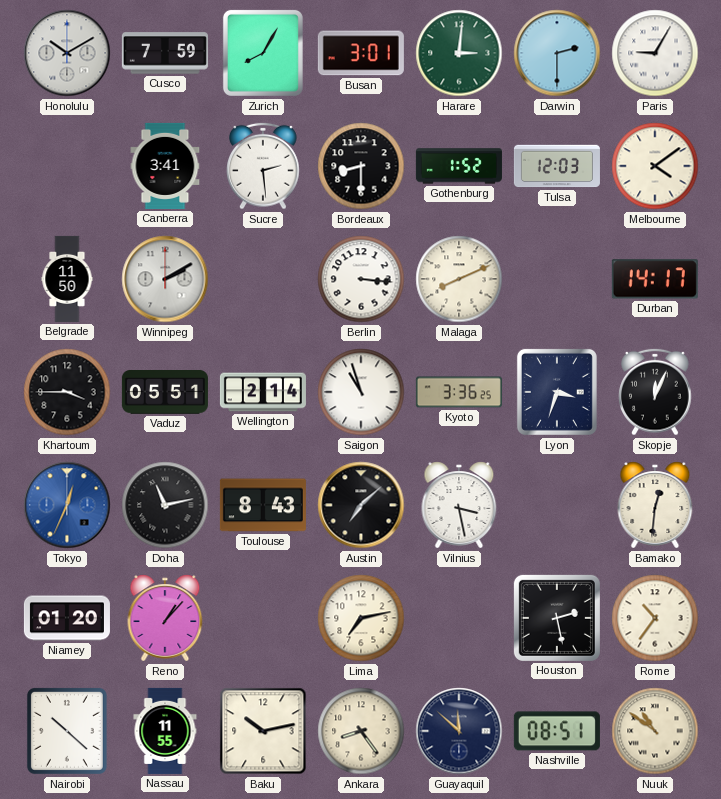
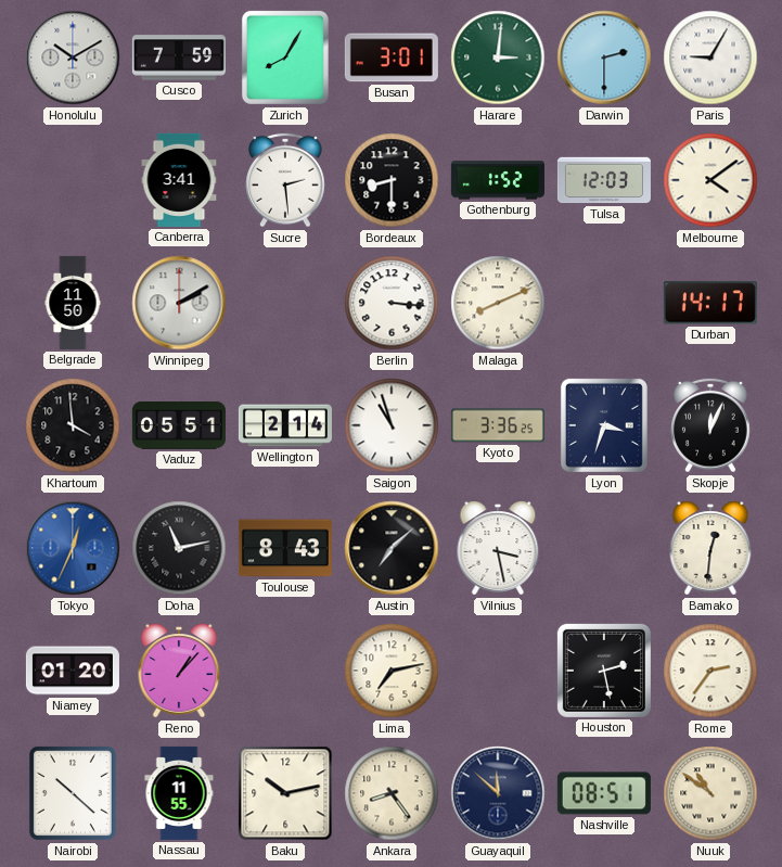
Khartoum: 3:45 -> 3:59 (73, 425)
Rome: 10:36 -> 2:36 (710, 671)
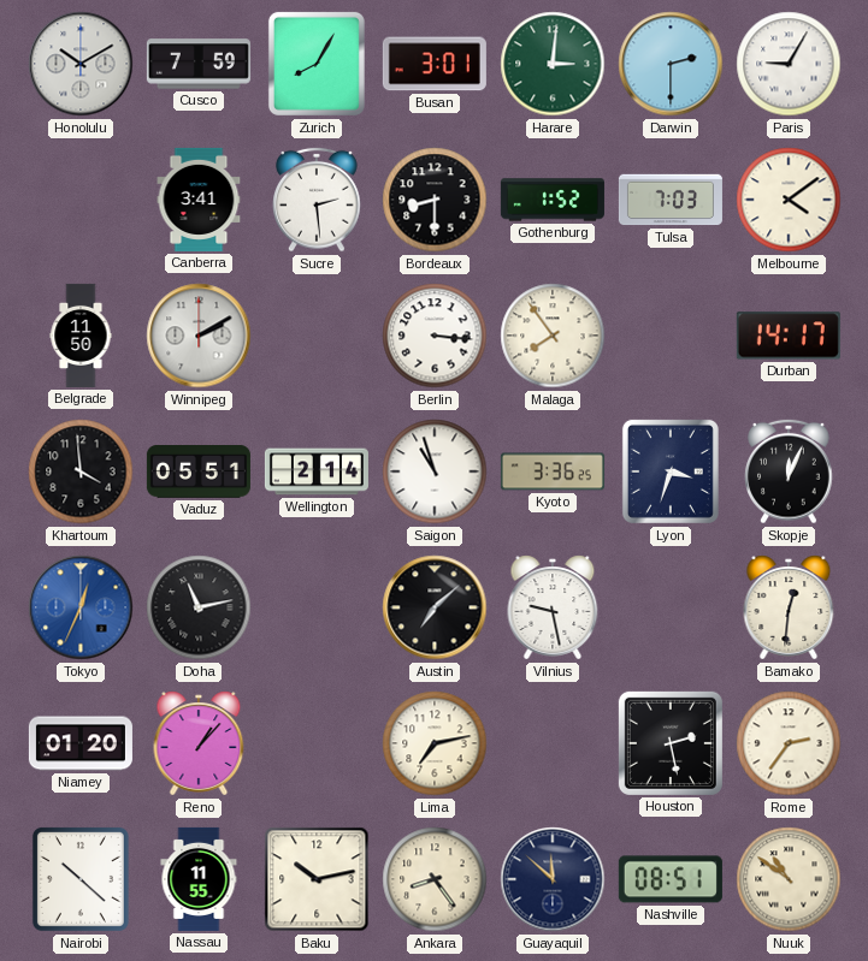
Tulsa: 12:03 -> 7:03 (671, 200)
Malaga: 8:11 -> 7:54 (553, 336)
Toulouse: 8:43 -> none (285, 548)
Vilnius: 3:28 -> 9:28 (553, 607)
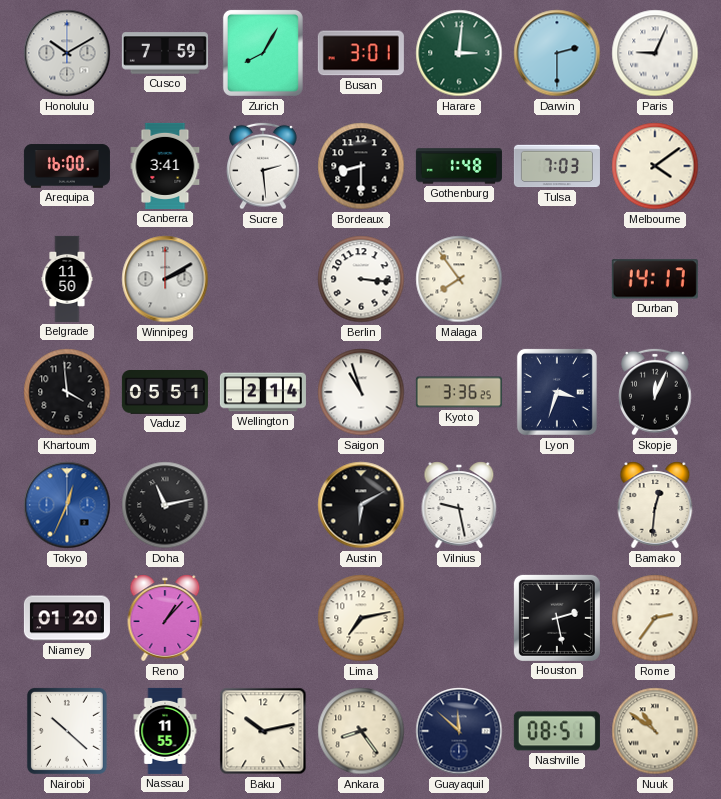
Paris: 9:05 -> 9:04 (655, 53)
Arequipa: none -> 16:00 (67, 166)
Gothenburg: 1:52 -> 1:48 (459, 166)
Austin: 7:08 -> 6:10 (361, 505)
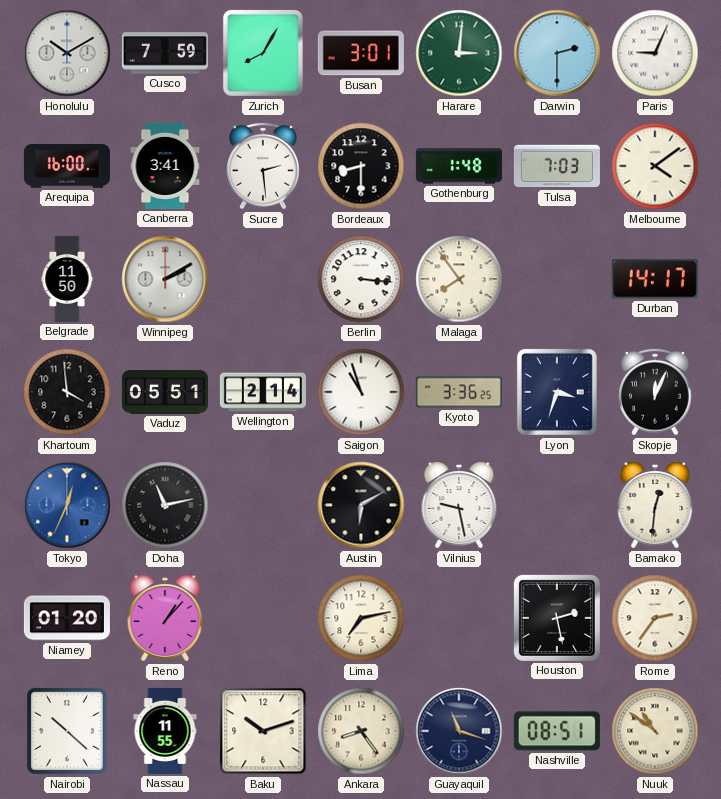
Baku: 10:13 -> 10:12 (263, 731)
Guayaquil: 11:52 -> 11:18 (459, 731)
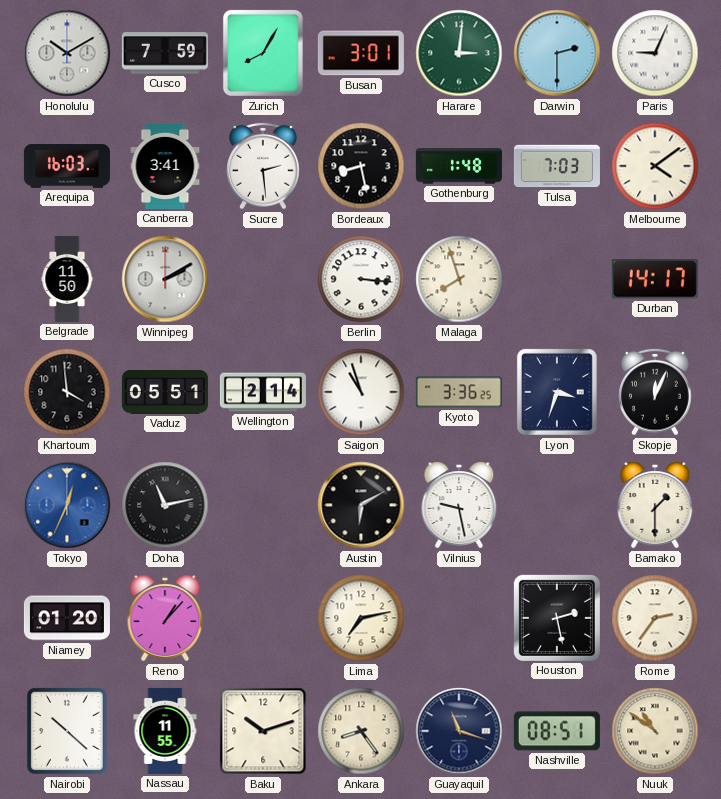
Arequipa: 16:00 -> 16:03 (67, 166)
Bordeaux: 8:30 -> 8:28 (361, 166)
Malaga: 7:54 -> 7:57 (459, 279)
Bamako: 12:31 -> 1:30 (655, 505)
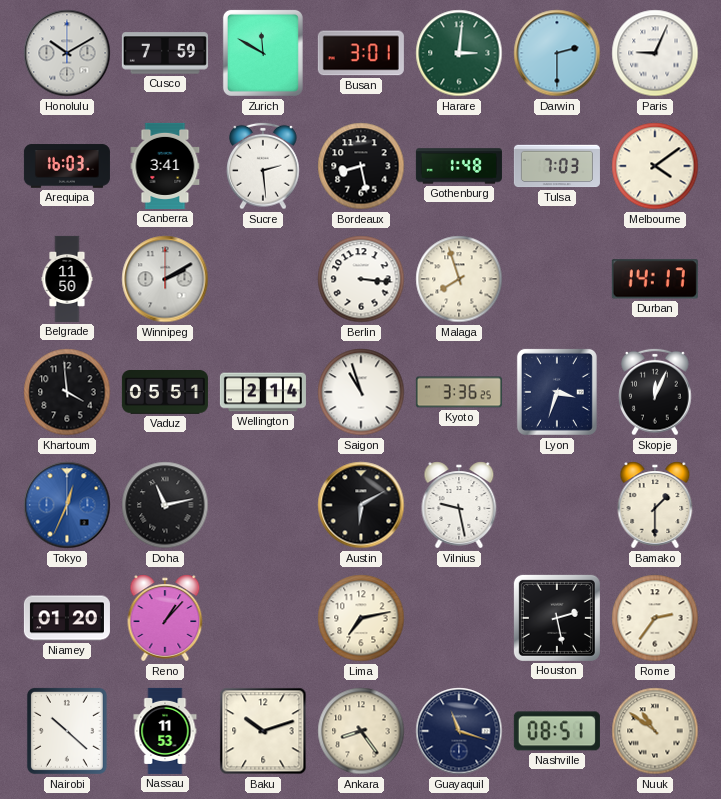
Zurich: 8:05 -> 11:50 (263, 53)
Nassau: 11:55 -> 11:53 (165, 731)
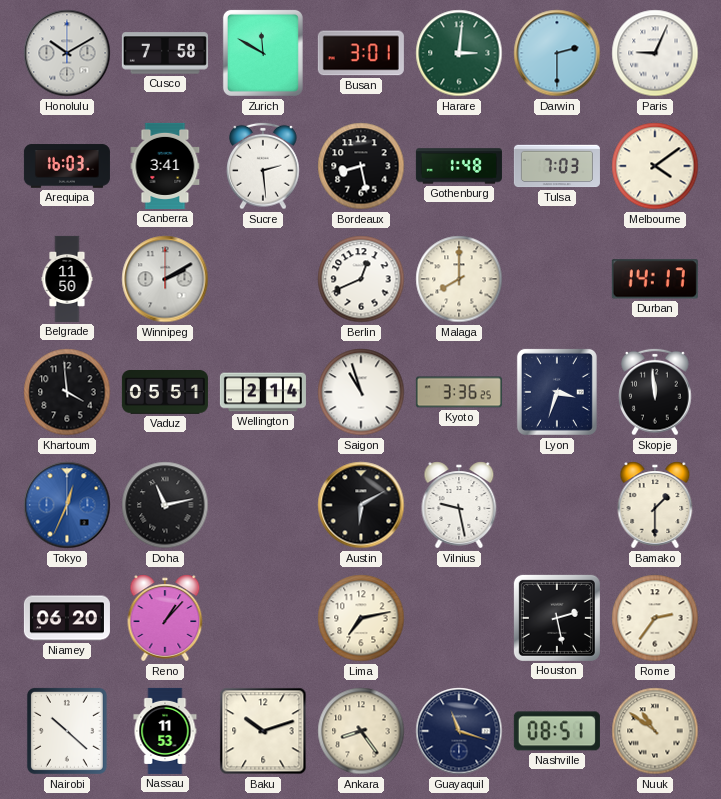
Cusco: 7:59 -> 7:58 (165, 53)
Berlin: 3:16 -> 12:41 (361, 279)
Malaga: 7:57 -> 8:00 (459, 279)
Skopje: 12:04 -> 11:59 (655, 392)
Niamey: 01:20 -> 06:20 (67, 618)
